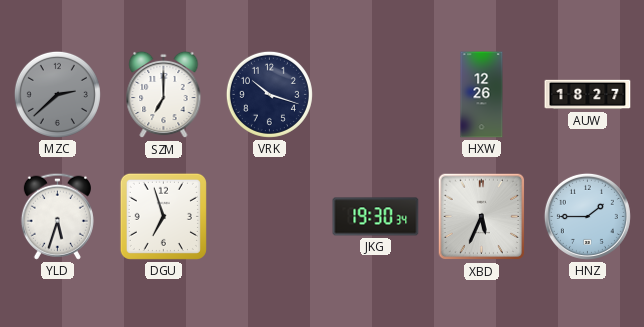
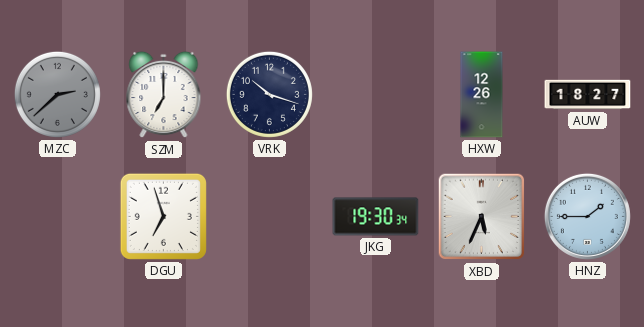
YLD: 5:33 -> none (57, 216)
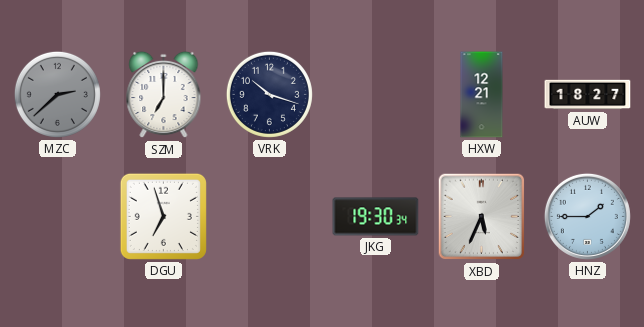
HXW: 12:26 -> 12:21 (482, 95)
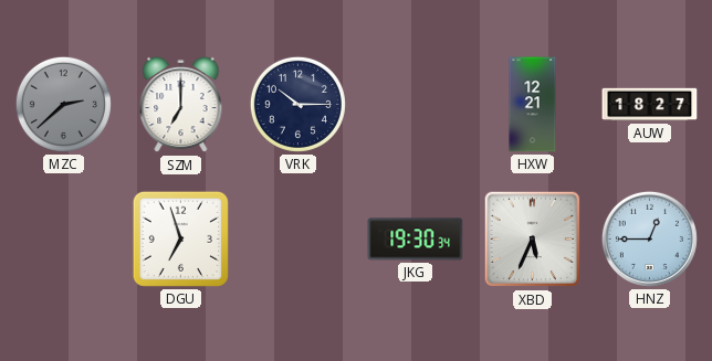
VRK: 10:18 -> 10:15 (297, 104)
HNZ: 1:45 -> 12:45 (649, 238)
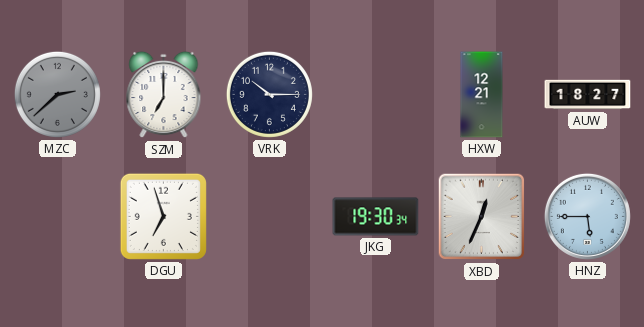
XBD: 5:34 -> 12:34 (482, 217)
HNZ: 12:45 -> 5:45 (587, 216)
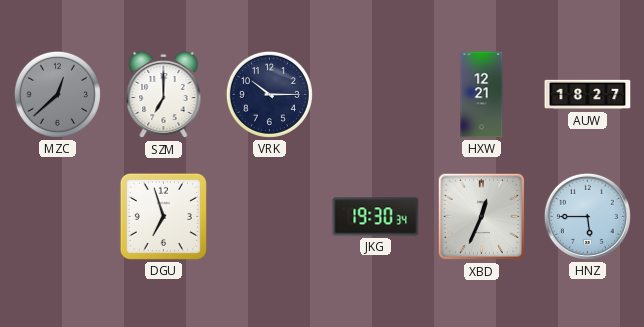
MZC: 2:38 -> 12:38 (57, 94)
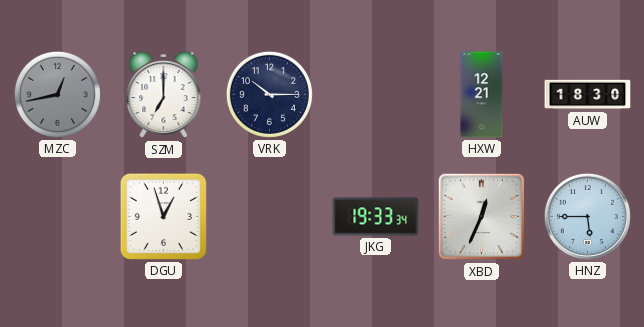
MZC: 12:38 -> 12:43 (57, 94)
AUW: 18:27 -> 18:30 (588, 95)
DGU: 6:57 -> 12:57 (163, 216)
JKG: 19:30 -> 19:33 (376, 217)
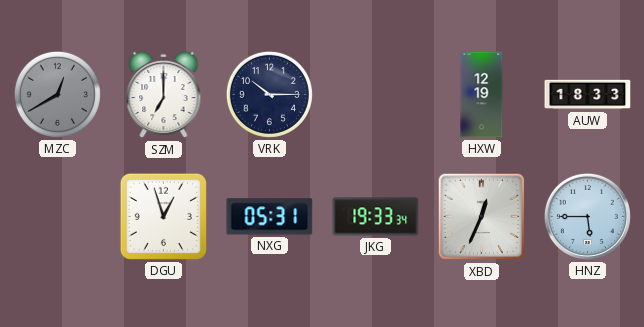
MZC: 12:43 -> 12:40 (57, 94)
HXW: 12:21 -> 12:19 (482, 95)
AUW: 18:30 -> 18:33 (588, 95)
NXG: none -> 05:31 (270, 217)
